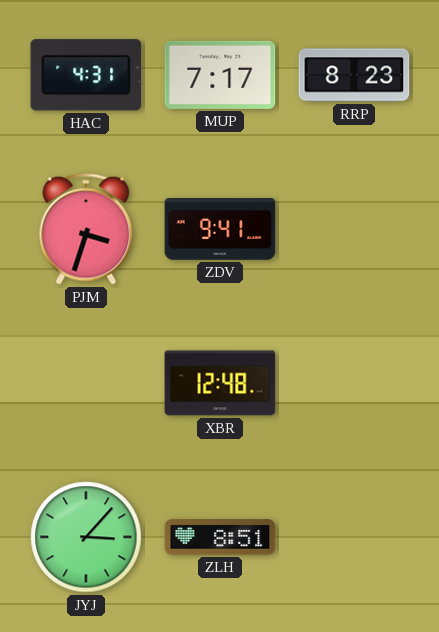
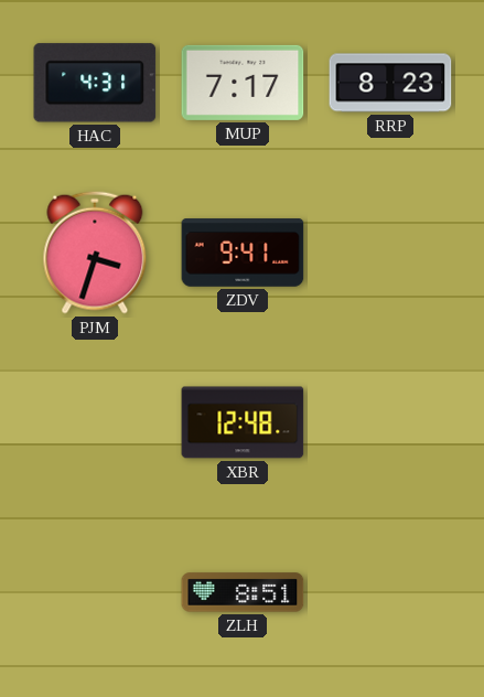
JYJ: 3:07 -> none (86, 537)
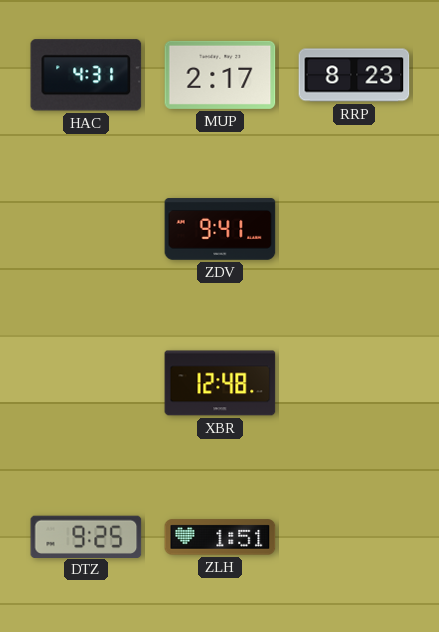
MUP: 7:17 -> 2:17 (220, 75)
PJM: 3:33 -> none (95, 253)
DTZ: none -> 9:25 (86, 536)
ZLH: 8:51 -> 1:51 (220, 537)
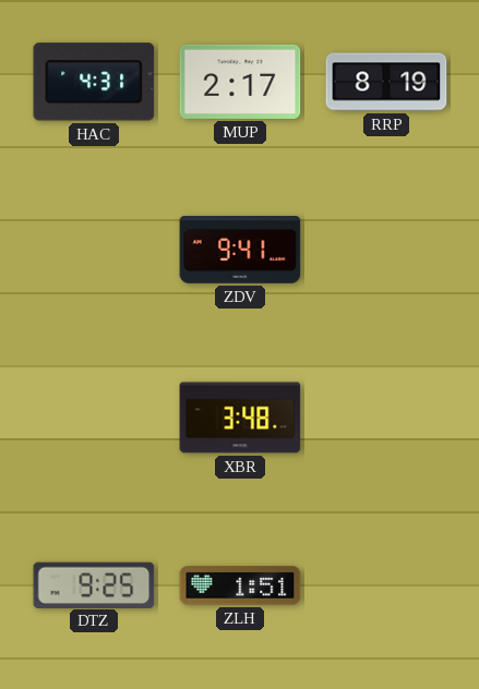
RRP: 8:23 -> 8:19 (386, 82)
XBR: 12:48 -> 3:48 (240, 418)
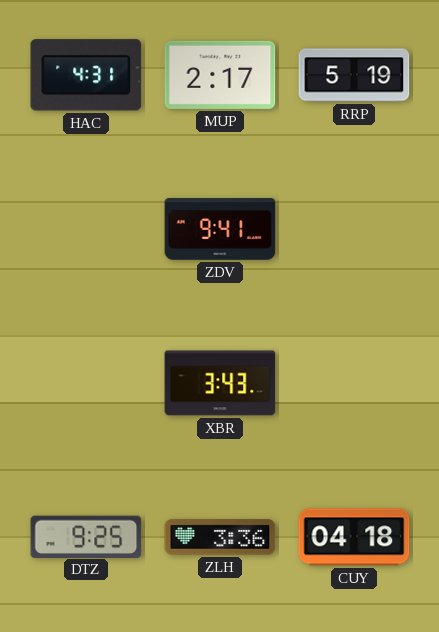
RRP: 8:19 -> 5:19 (354, 75)
XBR: 3:48 -> 3:43 (220, 383)
ZLH: 1:51 -> 3:36 (220, 537)
CUY: none -> 04:18 (354, 537)
